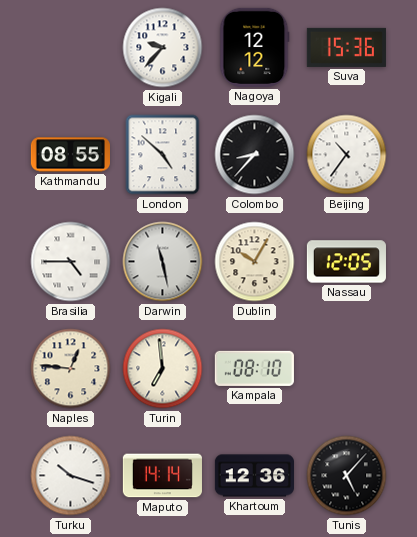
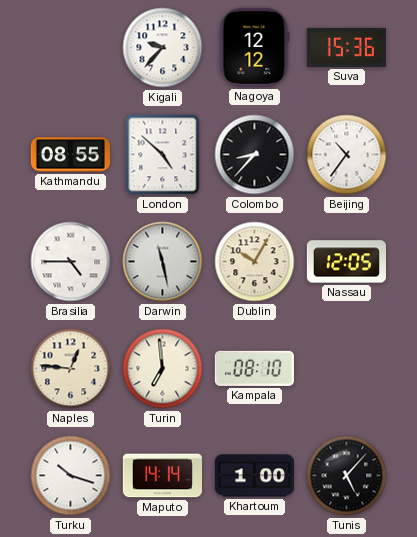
Khartoum: 12:36 -> 1:00 (254, 476)
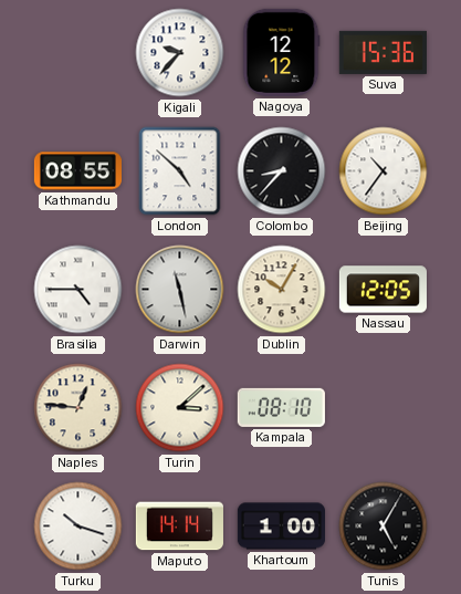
Turin: 6:59 -> 3:08 (180, 408)
Tunis: 5:07 -> 5:05 (384, 527)
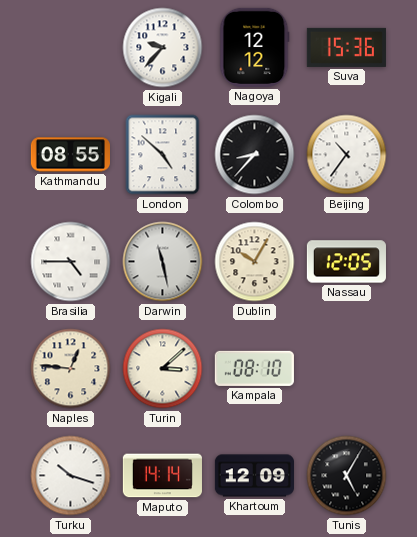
Khartoum: 1:00 -> 12:09 (254, 476)
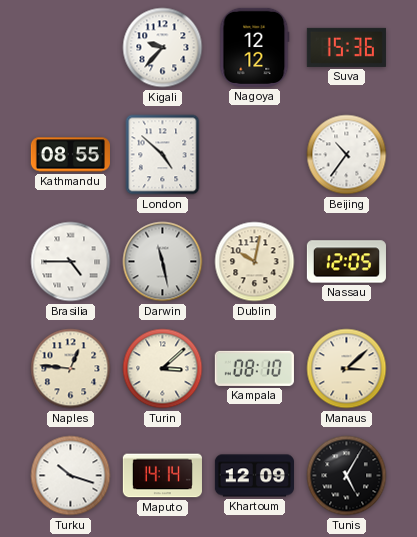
Colombo: 8:37 -> none (255, 155)
Dublin: 10:05 -> 10:02 (255, 262)
Manaus: none -> 3:08 (347, 369)
